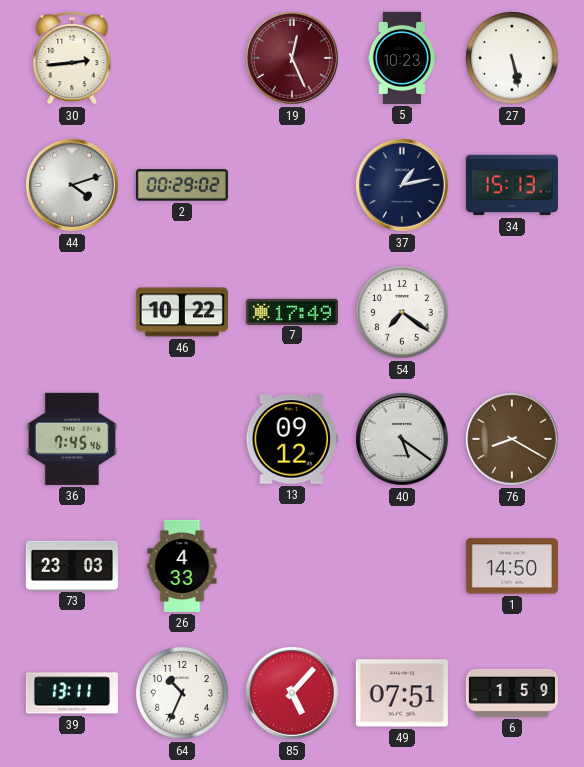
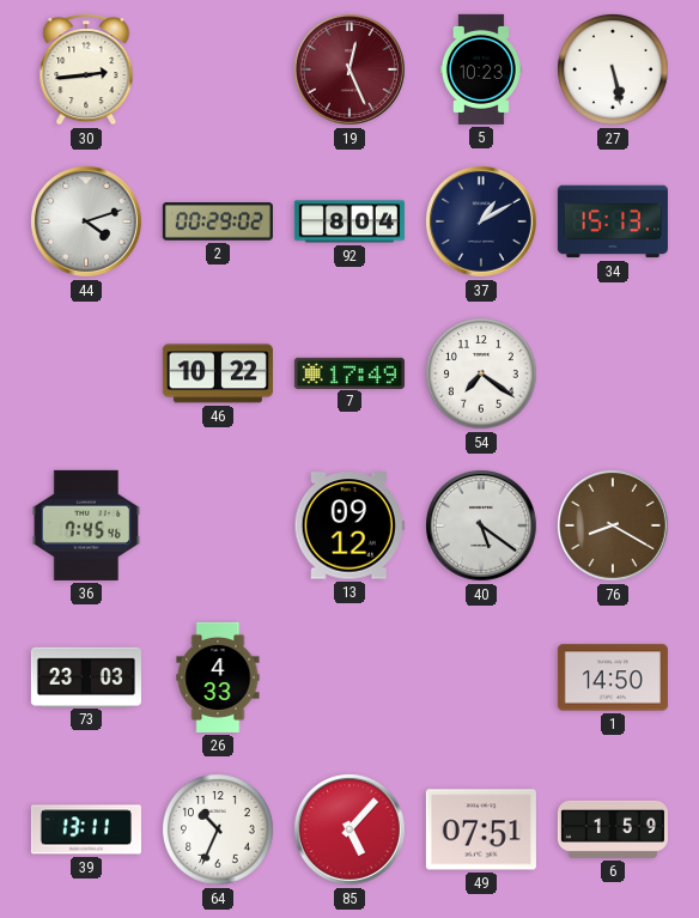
92: none -> 8:04 (349, 221)
37: 1:13 -> 1:10 (481, 221)
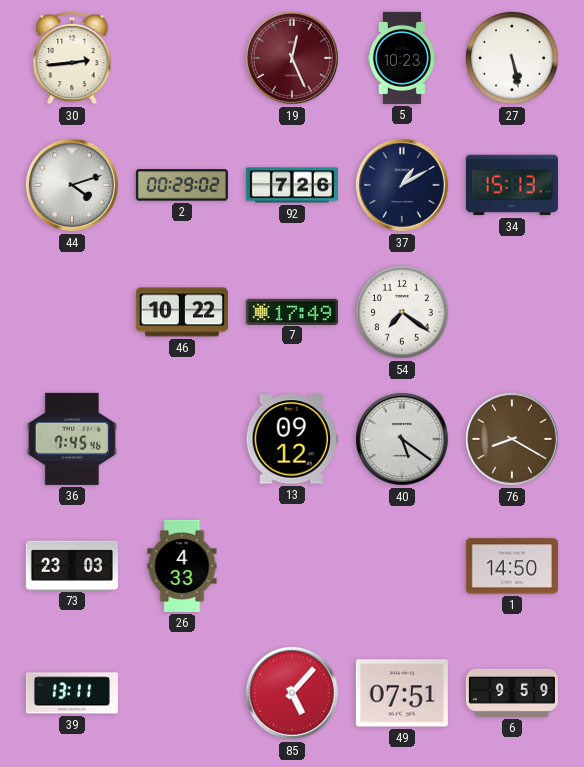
92: 8:04 -> 7:26 (292, 185)
64: 10:34 -> none (219, 831)
6: 1:59 -> 9:59 (512, 693)
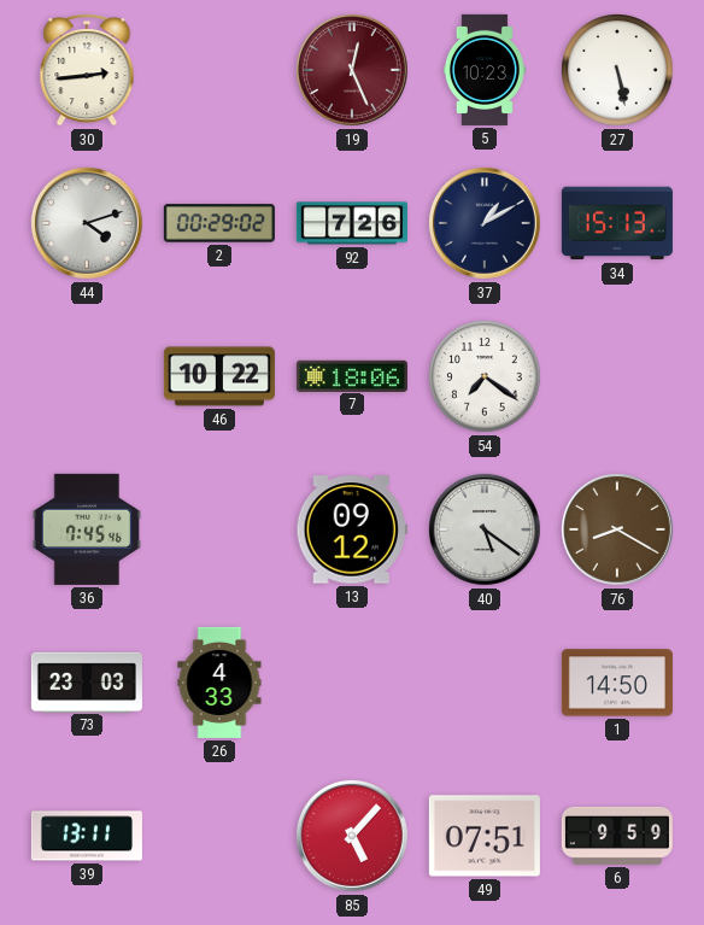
7: 17:49 -> 18:06 (352, 375)
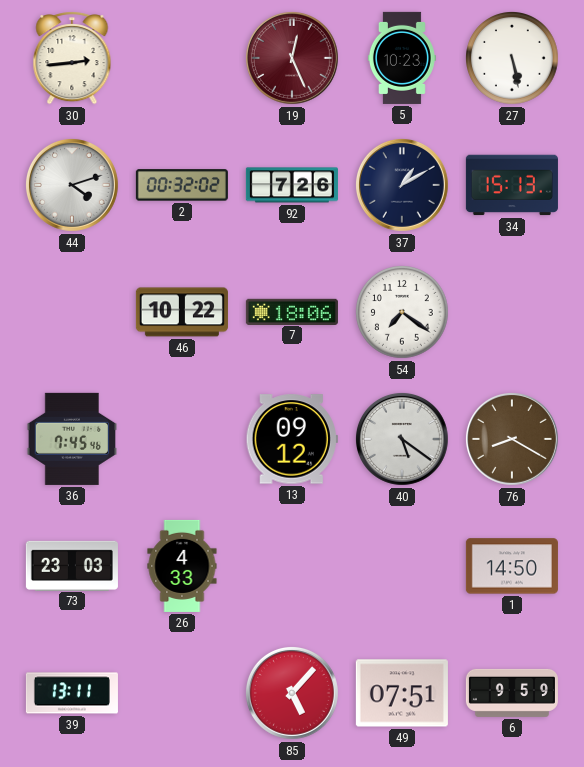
2: 00:29 -> 00:32 (182, 185)
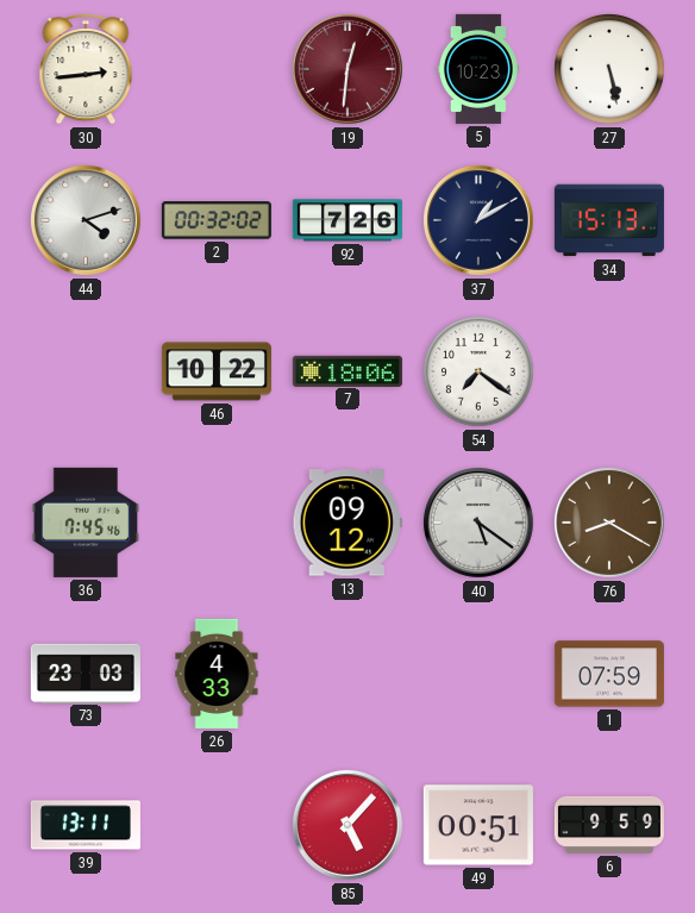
19: 12:26 -> 12:31 (347, 69)
1: 14:50 -> 07:59 (609, 674)
49: 07:51 -> 00:51 (478, 825)
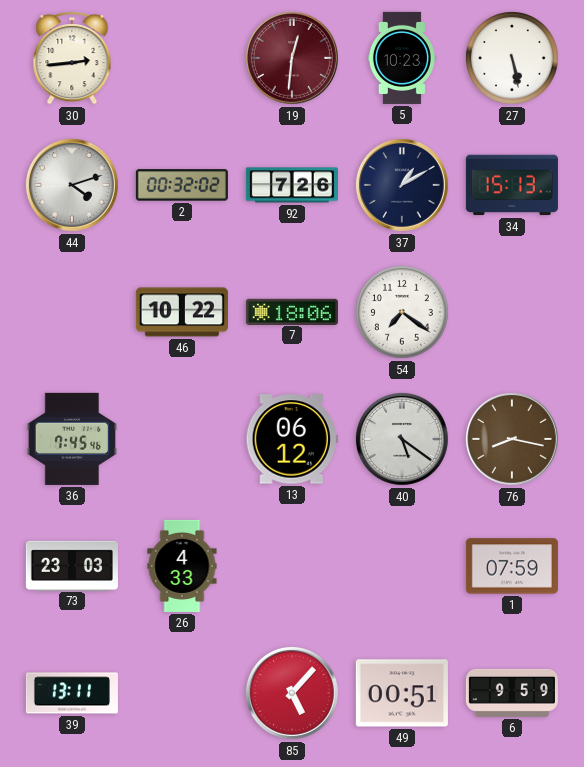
13: 09:12 -> 06:12 (292, 439)
76: 8:20 -> 8:17 (512, 439)
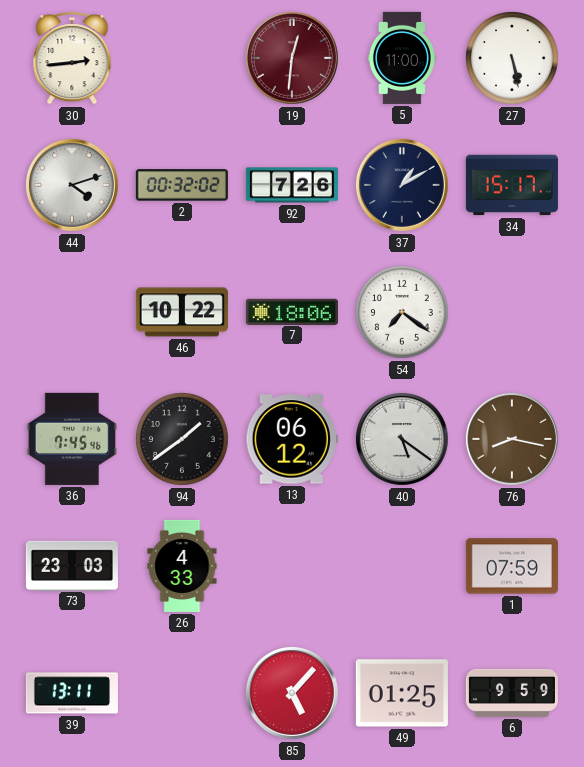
5: 10:23 -> 11:00 (402, 58)
34: 15:13 -> 15:17 (512, 185)
94: none -> 1:39 (183, 440)
49: 00:51 -> 01:25 (402, 693)
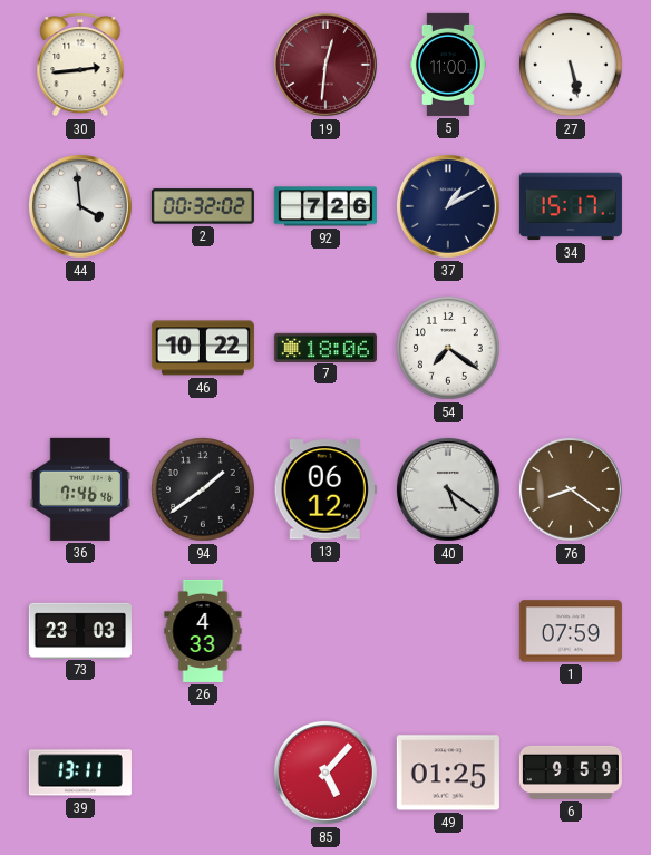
44: 4:12 -> 3:59 (80, 206)
36: 7:45 -> 7:46 (79, 489)
76: 8:17 -> 8:21 (571, 489)
